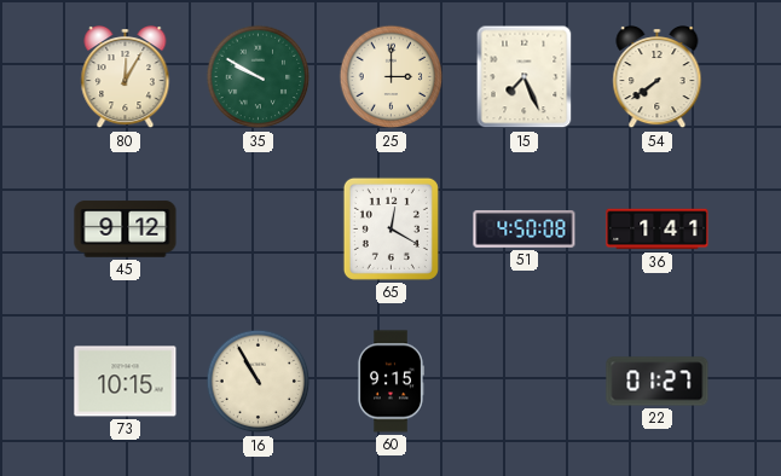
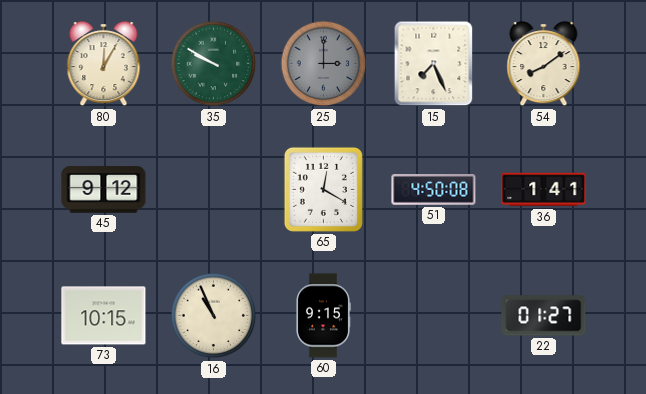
25 dial: cream -> grey (324, 64)
54: 7:39 -> 8:09 (544, 65)
16: 10:55 -> 10:56 (214, 316)
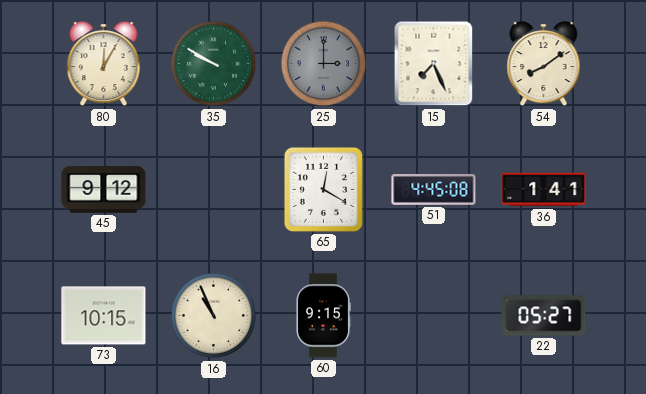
51: 4:50 -> 4:45 (434, 190)
22: 01:27 -> 05:27 (544, 316)
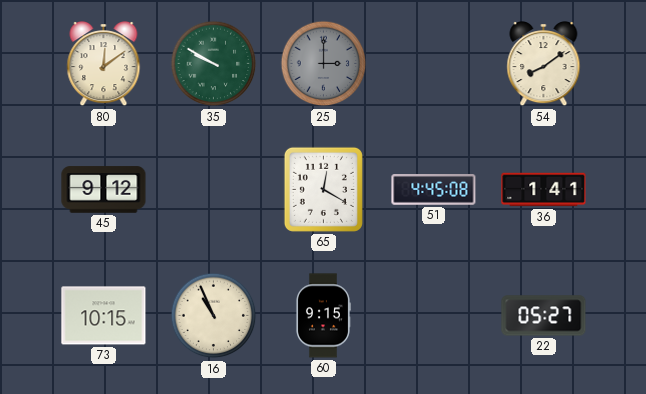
80: 12:05 -> 12:09 (104, 65)
15: 7:26 -> none (434, 64)
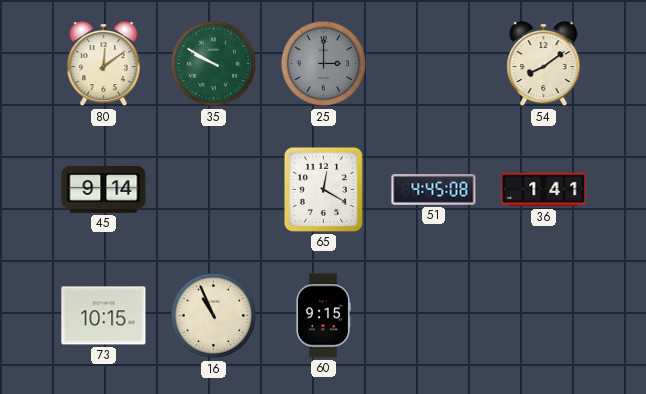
45: 9:12 -> 9:14 (104, 190)
22: 05:27 -> none (544, 316)
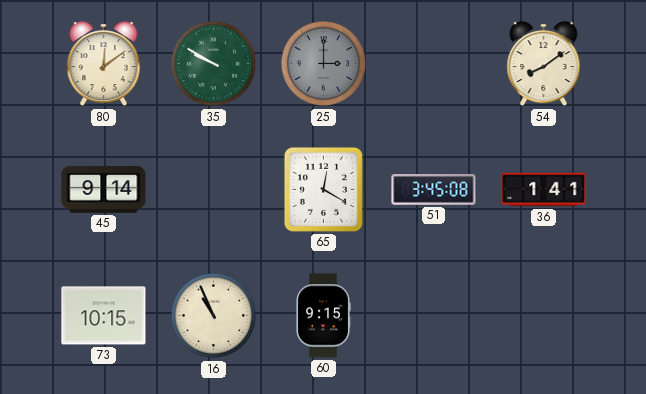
51: 4:45 -> 3:45 (434, 190)
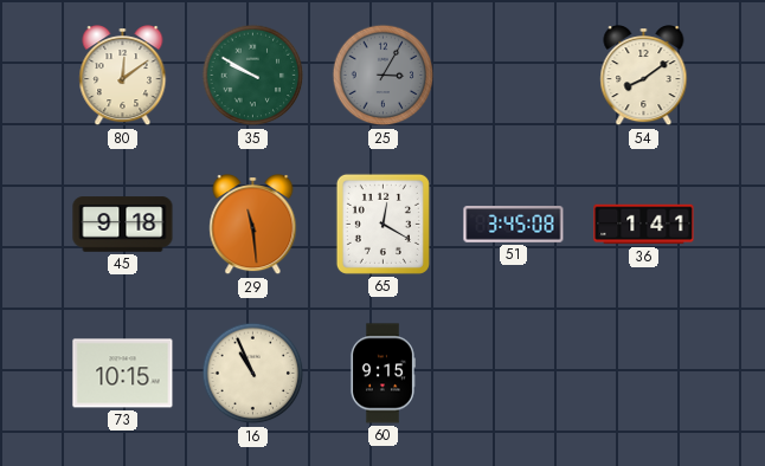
25: 3:00 -> 3:05 (384, 76)
45: 9:14 -> 9:18 (123, 225)
29: none -> 11:29 (253, 226)
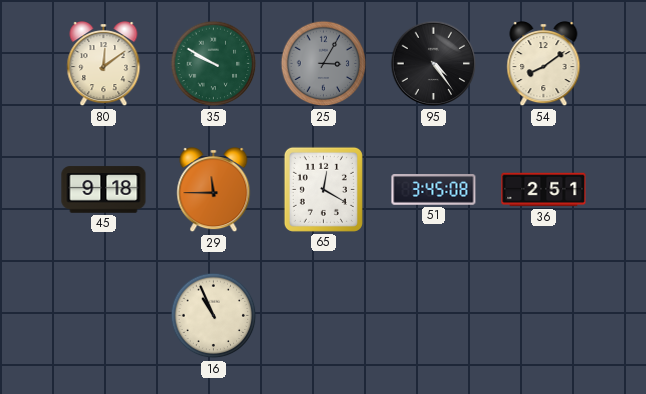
95: none -> 4:24 (434, 64)
29: 11:29 -> 11:45 (214, 191)
36: 1:41 -> 2:51 (544, 190)
73: 10:15 -> none (123, 374)
60: 9:15 -> none (382, 374)
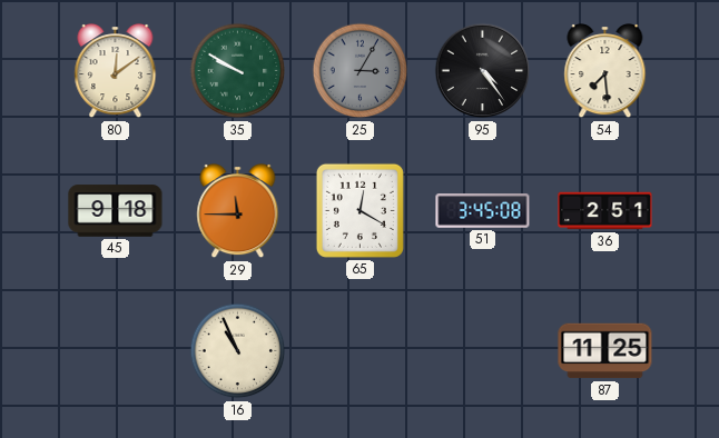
54: 8:09 -> 7:29 (605, 72)
87: none -> 11:25 (605, 351)
